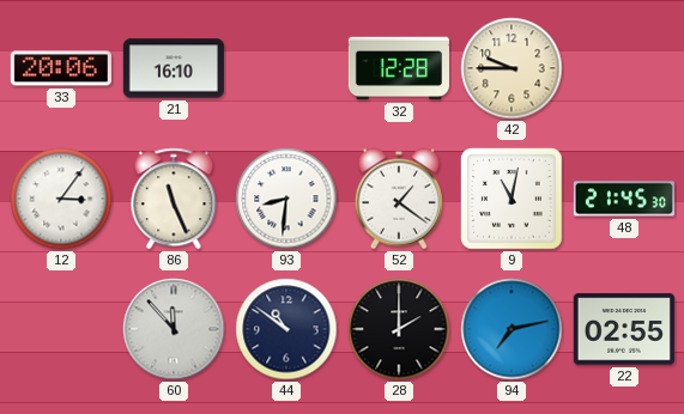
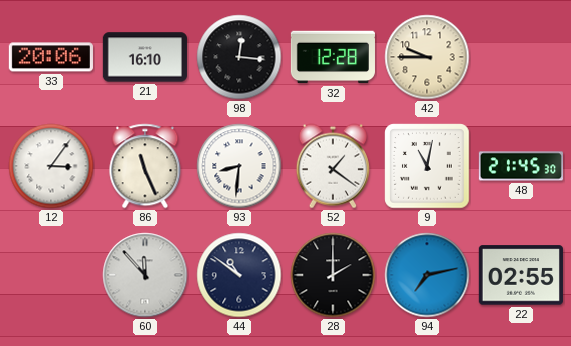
98: none -> 12:16 (239, 57)
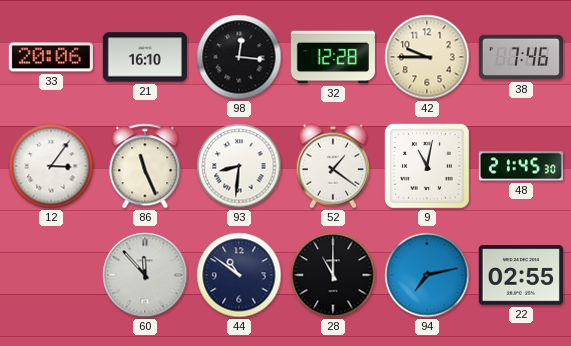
38: none -> 7:46 (521, 57)
28: 2:00 -> 11:00 (333, 275)
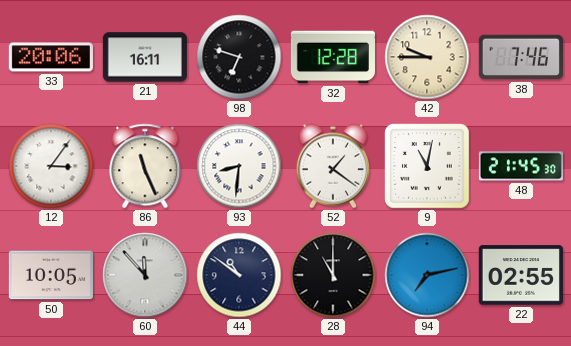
21: 16:10 -> 16:11 (144, 57)
98: 12:16 -> 6:48 (239, 57)
50: none -> 10:05 (51, 275)
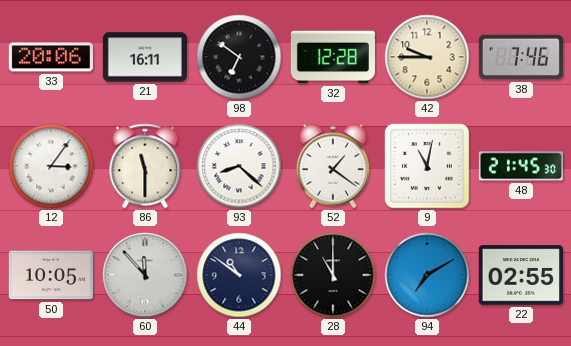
98: 6:48 -> 6:51 (239, 57)
86: 11:26 -> 11:30 (145, 166)
93: 8:31 -> 8:22 (239, 166)
94: 7:13 -> 7:10 (427, 275)
